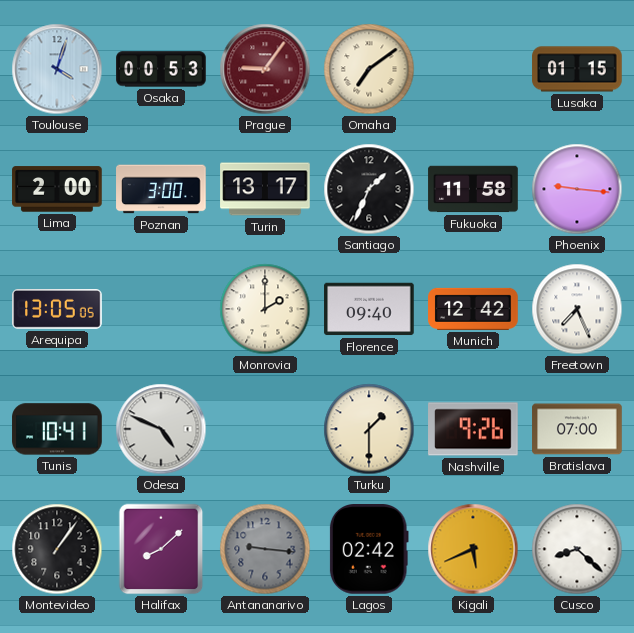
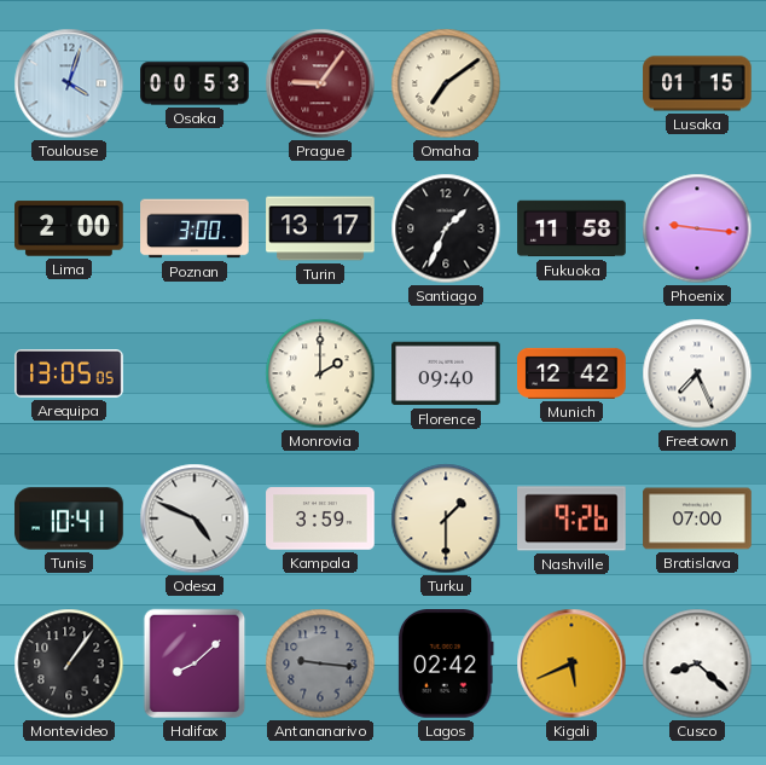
Kampala: none -> 3:59 (320, 518)
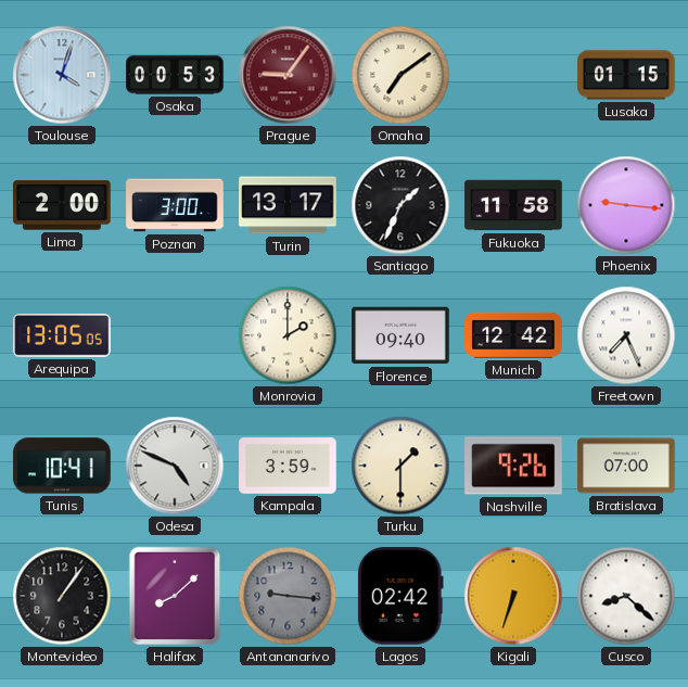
Kigali: 5:41 -> 6:33 (513, 596)
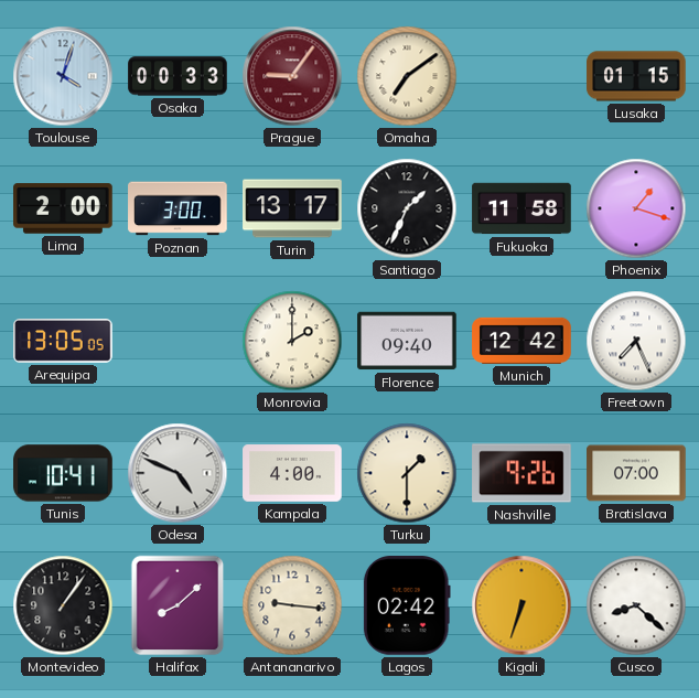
Osaka: 00:53 -> 00:33 (178, 76)
Phoenix: 9:16 -> 1:18 (636, 208)
Kampala: 3:59 -> 4:00 (292, 473)
Antananarivo dial: grey -> cream (292, 605)
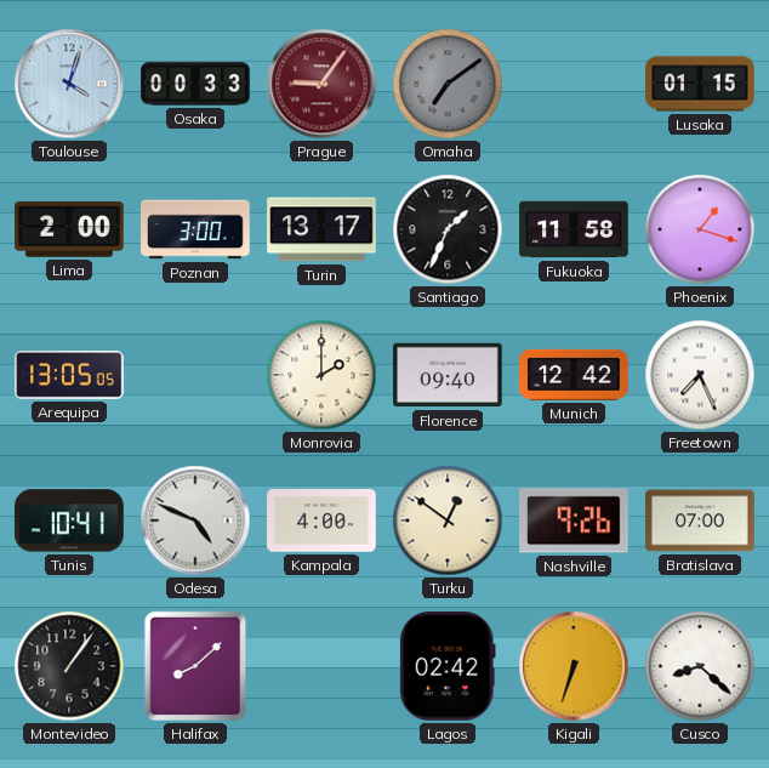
Omaha dial: cream -> grey (448, 84)
Turku: 1:30 -> 12:51 (448, 520)
Antananarivo: 9:16 -> none (292, 605)
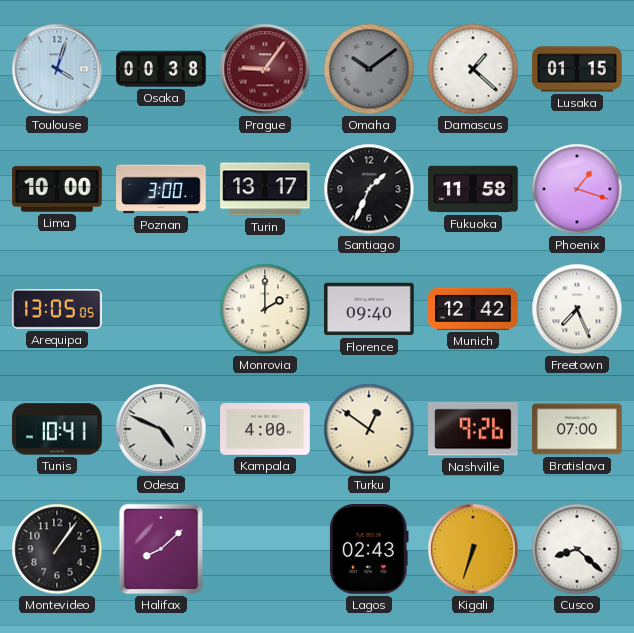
Osaka: 00:33 -> 00:38 (161, 69)
Omaha: 7:09 -> 10:09 (369, 69)
Damascus: none -> 1:22 (473, 69)
Lima: 2:00 -> 10:00 (57, 189)
Lagos: 02:42 -> 02:43 (369, 550)
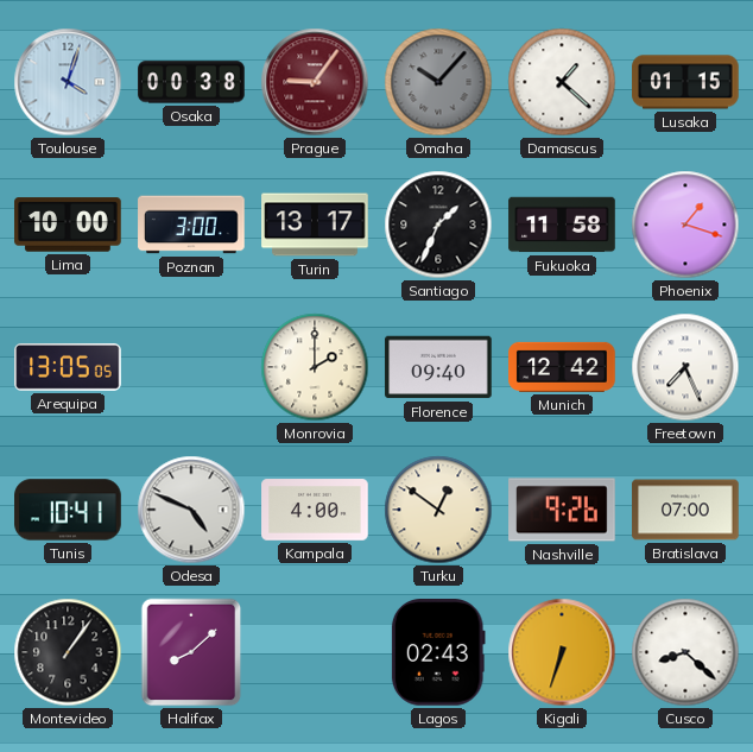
Omaha: 10:09 -> 10:07 (438, 82)
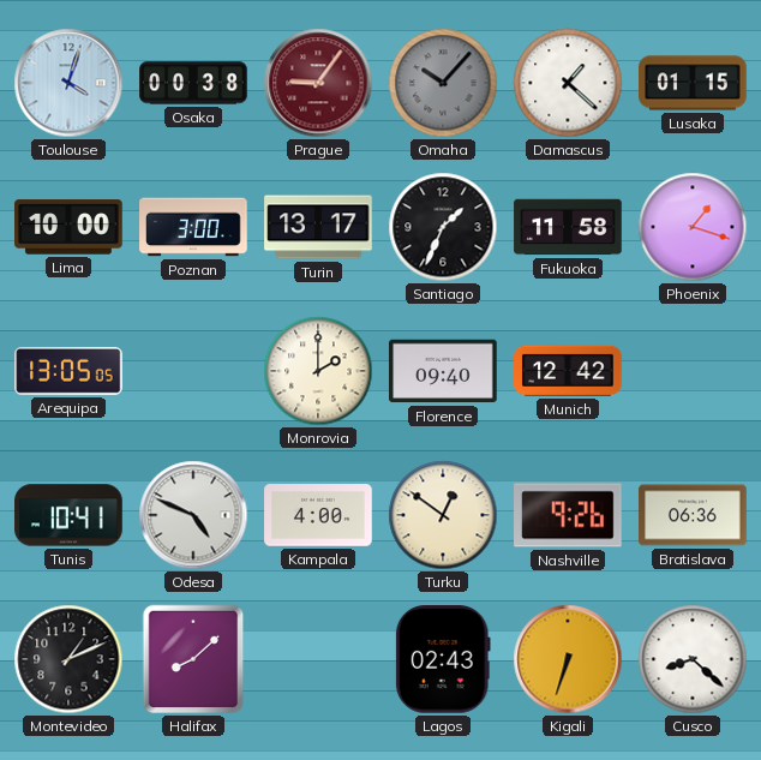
Freetown: 7:26 -> none (685, 367)
Bratislava: 07:00 -> 06:36 (693, 515)
Montevideo: 1:06 -> 1:11 (68, 659)
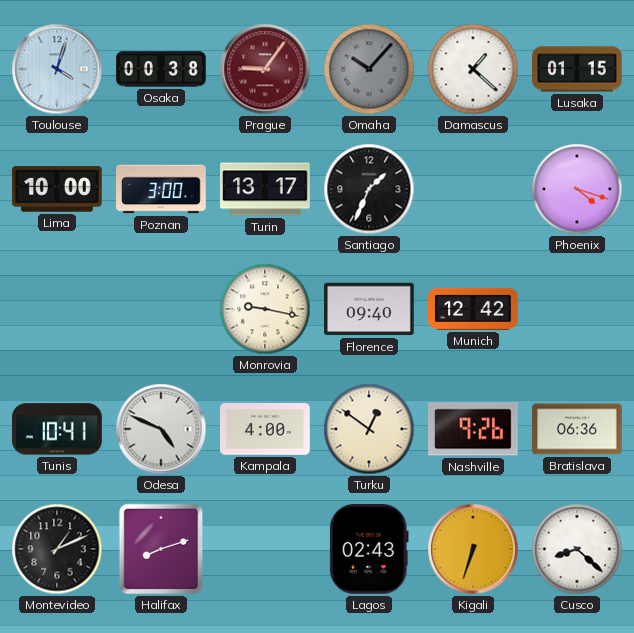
Fukuoka: 11:58 -> none (568, 227)
Phoenix: 1:18 -> 4:18 (577, 189)
Arequipa: 13:05 -> none (68, 372)
Monrovia: 2:00 -> 9:17 (265, 309)
Halifax: 8:08 -> 8:12 (161, 549)
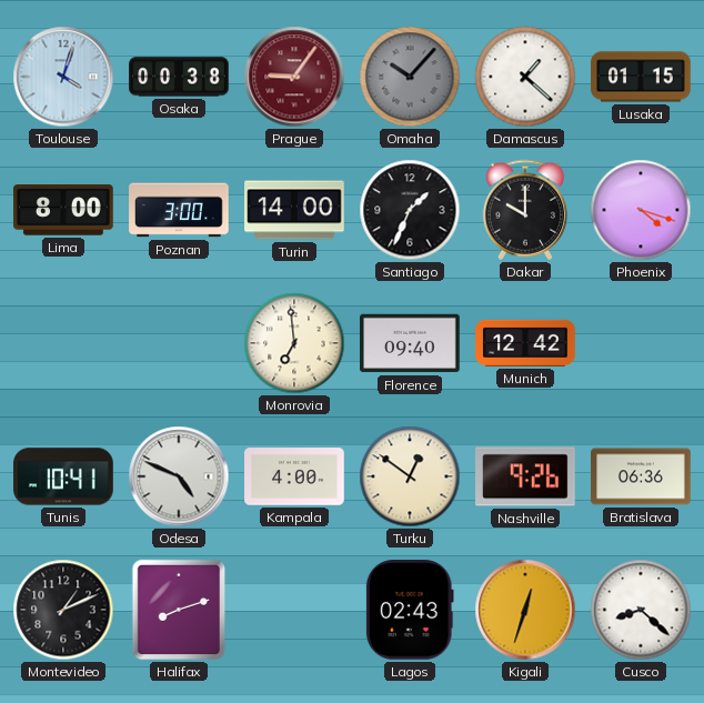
Lima: 10:00 -> 8:00 (63, 210)
Turin: 13:17 -> 14:00 (294, 210)
Dakar: none -> 10:00 (525, 210)
Monrovia: 9:17 -> 6:59 (294, 343)
Kigali: 6:33 -> 12:33 (525, 610)
